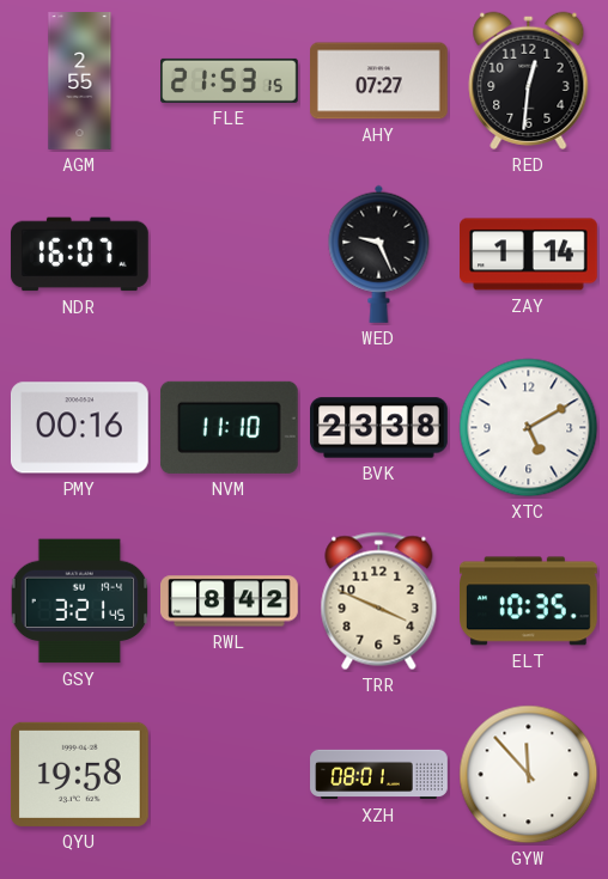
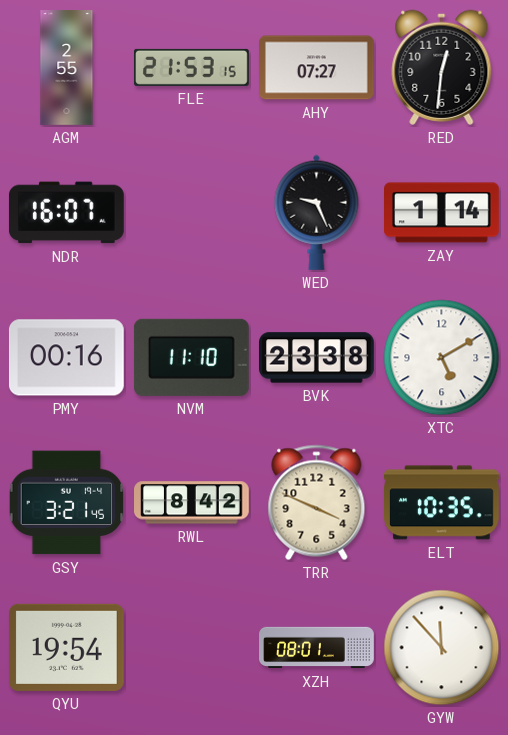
QYU: 19:58 -> 19:54 (66, 647)
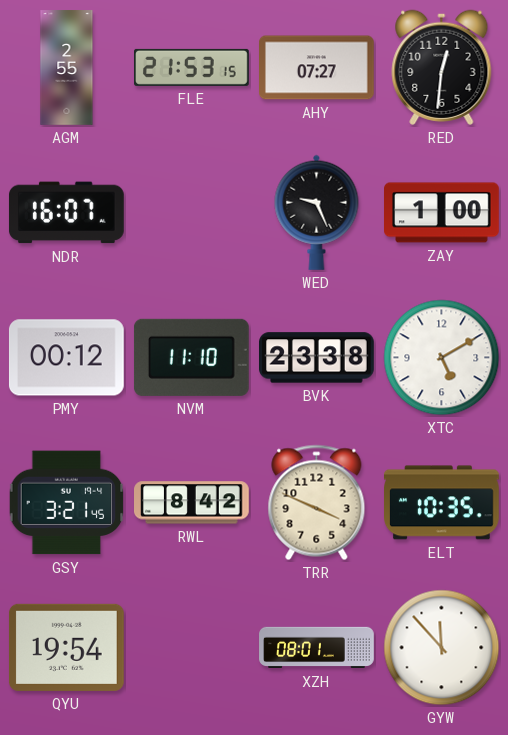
ZAY: 1:14 -> 1:00 (442, 213)
PMY: 00:16 -> 00:12 (66, 358)
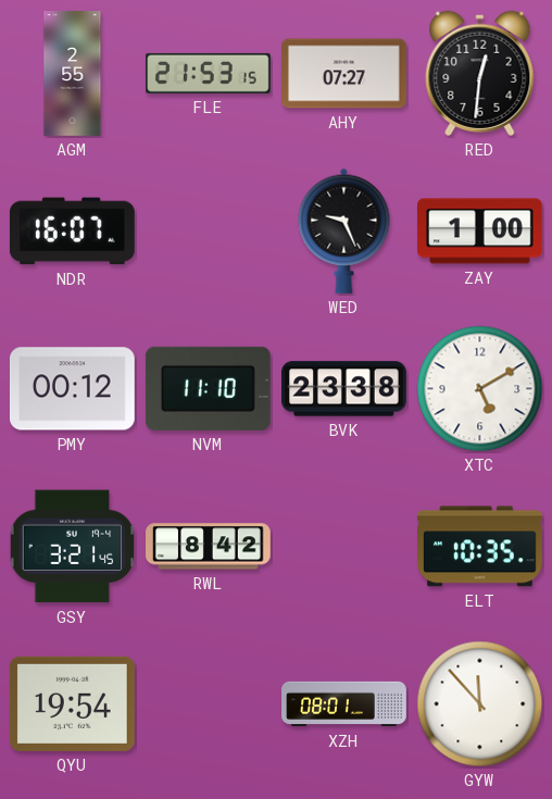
TRR: 3:49 -> none (317, 503)
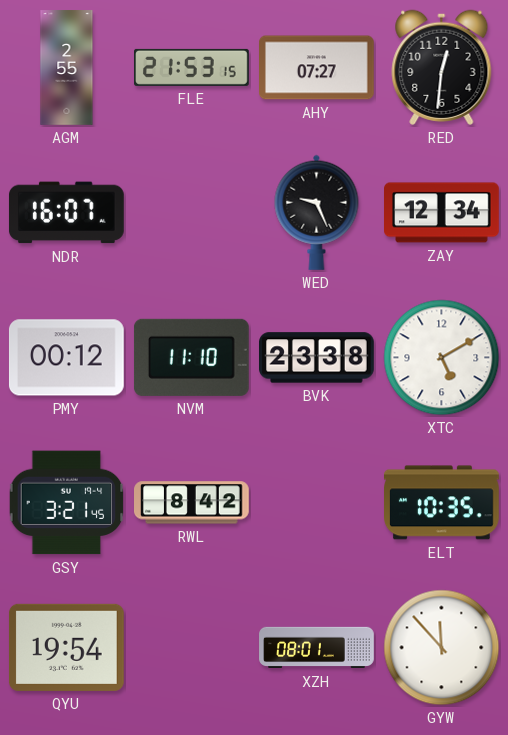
ZAY: 1:00 -> 12:34 (442, 213)
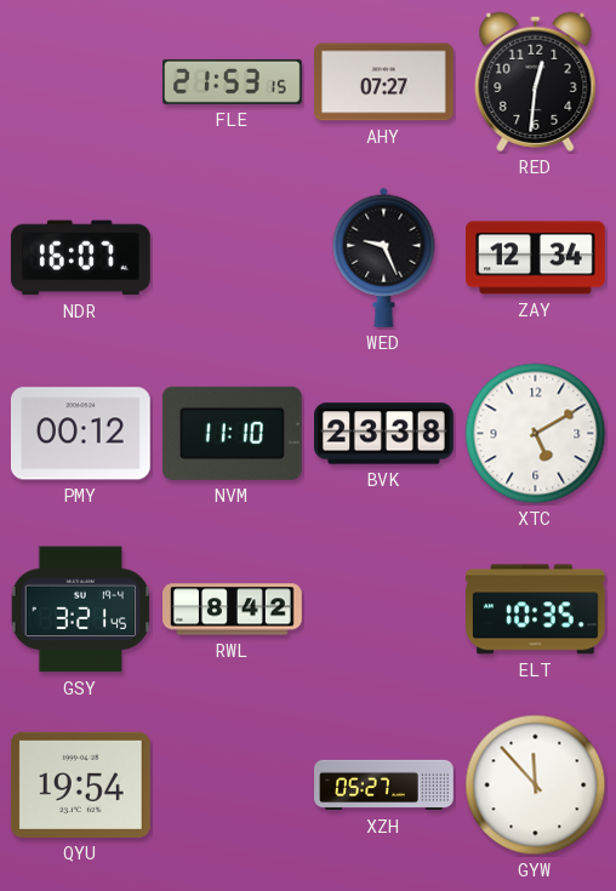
AGM: 2:55 -> none (67, 68)
XZH: 08:01 -> 05:27 (384, 786)
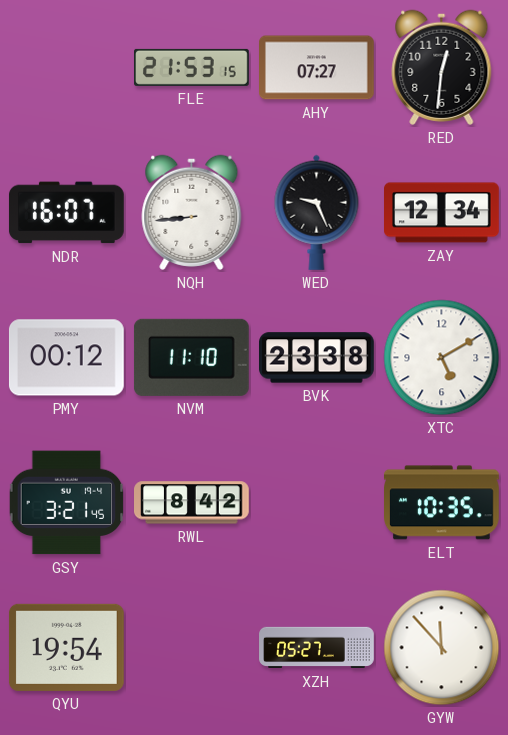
NQH: none -> 8:44 (192, 212)
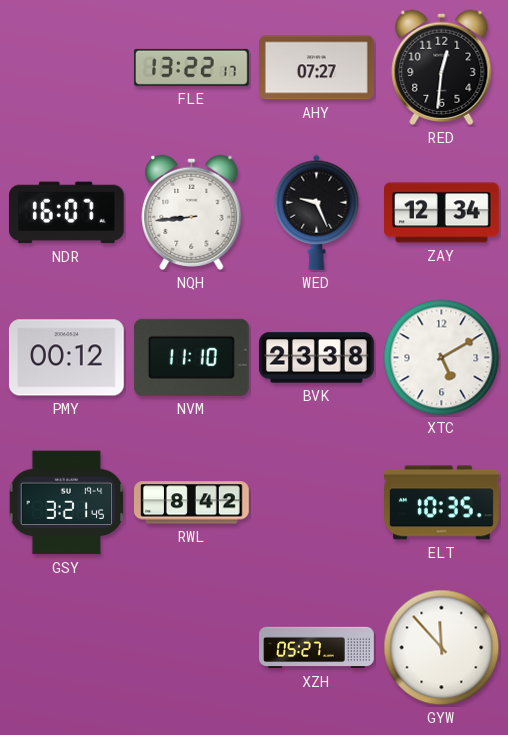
FLE: 21:53 -> 13:22 (192, 67)
QYU: 19:54 -> none (66, 647)
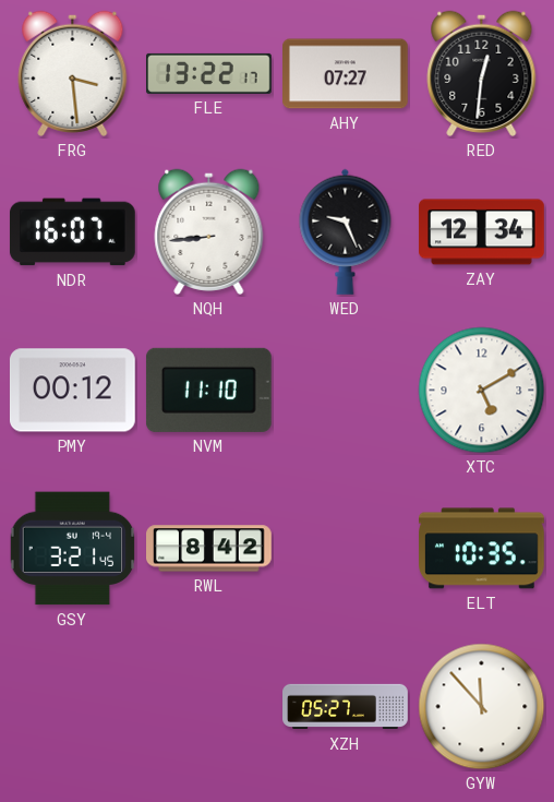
FRG: none -> 3:29 (73, 73)
BVK: 23:38 -> none (317, 358)
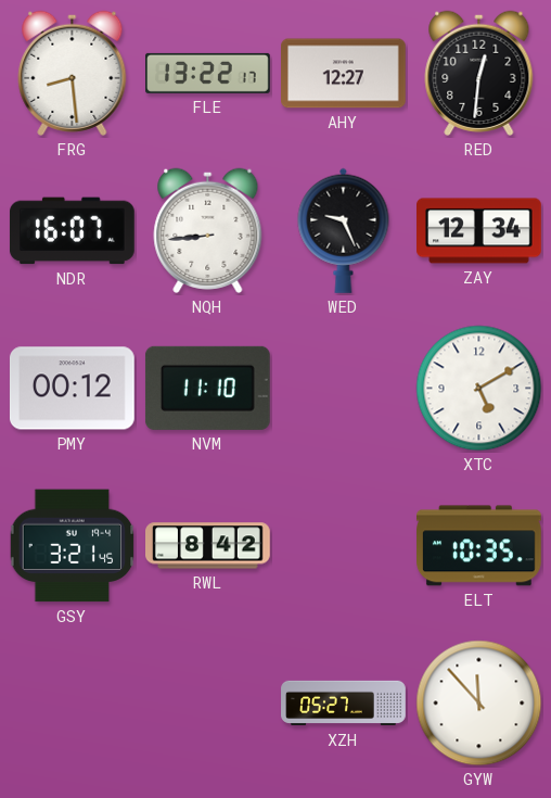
FRG: 3:29 -> 8:29 (73, 73)
AHY: 07:27 -> 12:27 (344, 74)
